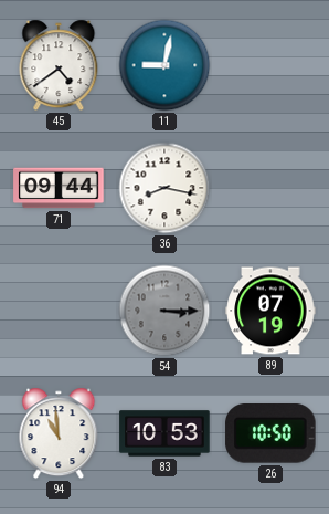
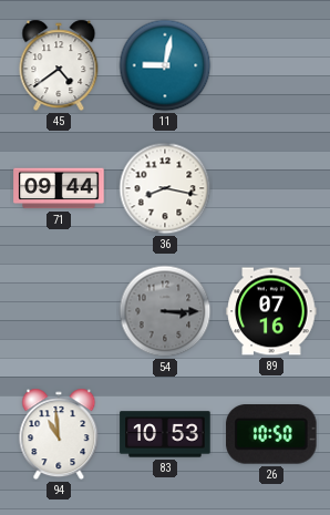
89: 07:19 -> 07:16 (271, 311)
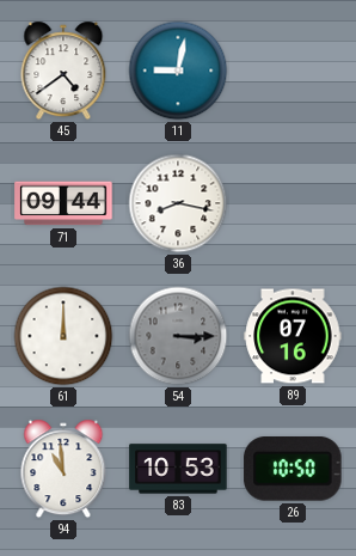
61: none -> 12:00 (63, 336)
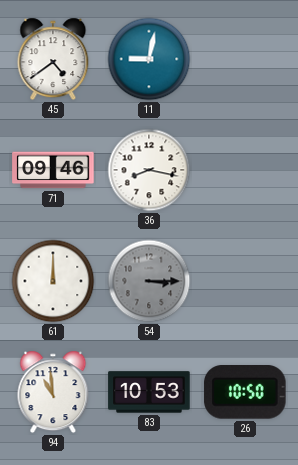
71: 09:44 -> 09:46 (53, 170)
89: 07:16 -> none (293, 336)
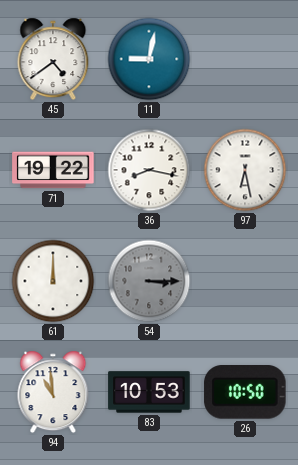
71: 09:46 -> 19:22 (53, 170)
97: none -> 6:28 (245, 170)
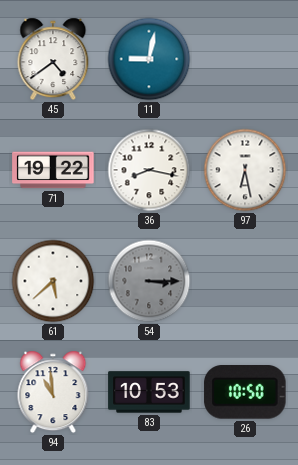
61: 12:00 -> 5:38 (53, 281)
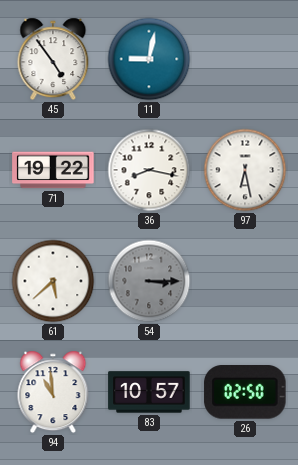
45: 4:39 -> 4:54 (53, 59)
83: 10:53 -> 10:57 (149, 392)
26: 10:50 -> 02:50 (245, 392)
